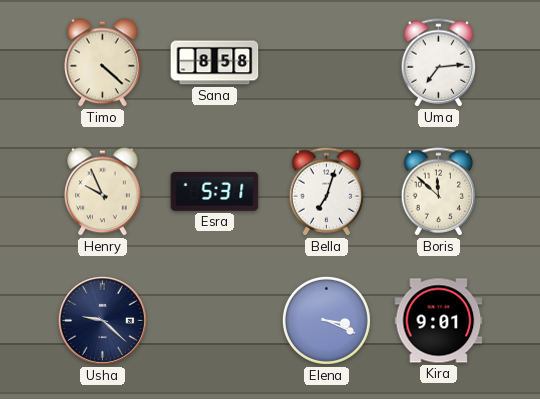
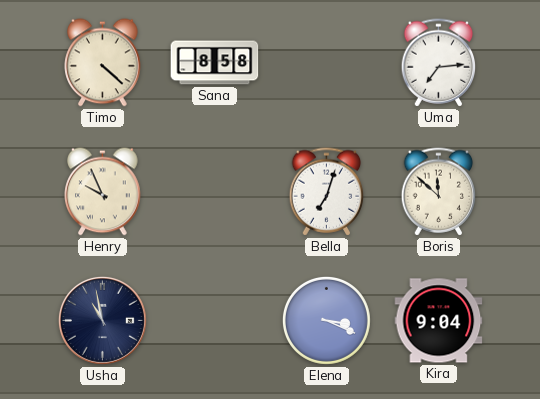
Esra: 5:31 -> none (215, 191)
Usha: 9:22 -> 10:58 (102, 320)
Kira: 9:01 -> 9:04 (439, 321)
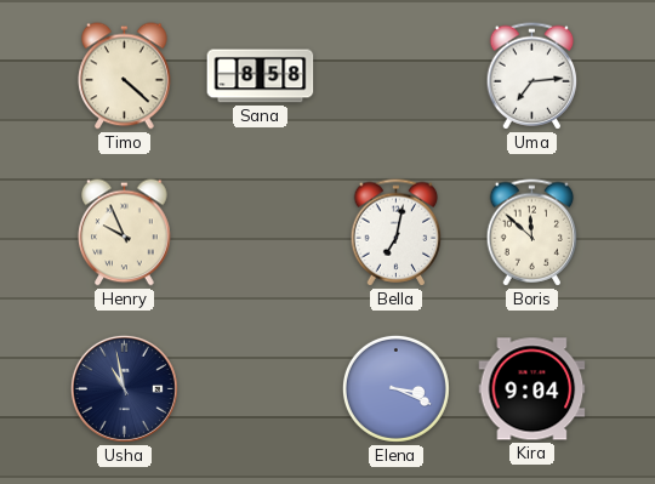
Bella: 7:03 -> 7:02 (397, 233)
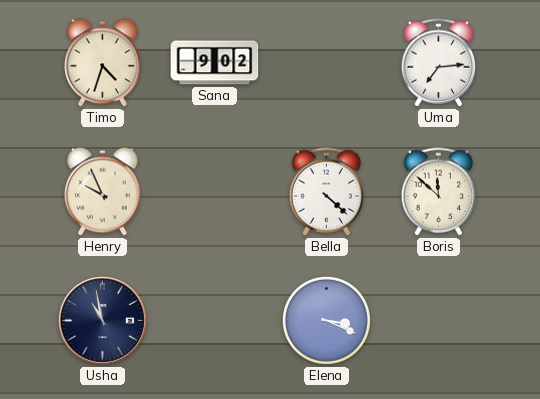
Timo: 4:22 -> 4:33 (103, 63)
Sana: 8:58 -> 9:02 (215, 63)
Bella: 7:02 -> 4:22 (327, 192)
Kira: 9:04 -> none (532, 389)
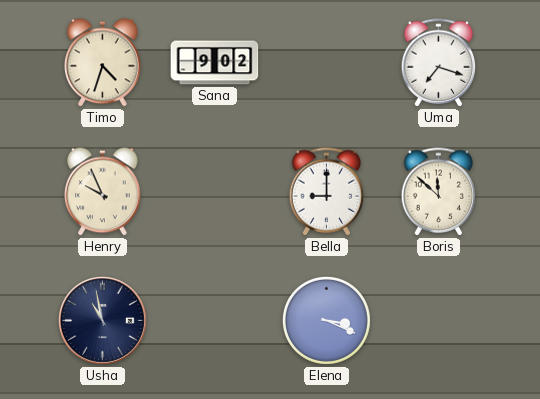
Uma: 7:14 -> 7:18 (439, 63)
Bella: 4:22 -> 9:00 (327, 192)
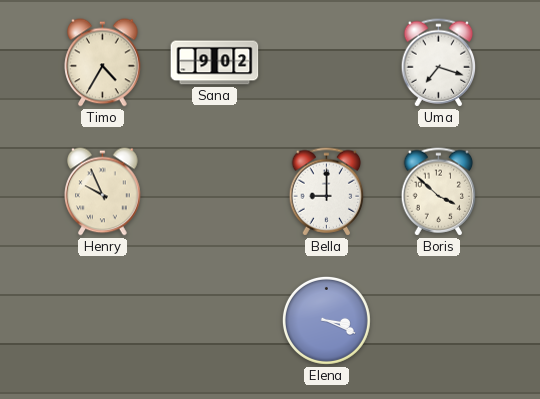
Timo: 4:33 -> 4:35 (103, 63)
Boris: 11:52 -> 3:52 (439, 192)
Usha: 10:58 -> none (102, 320)
